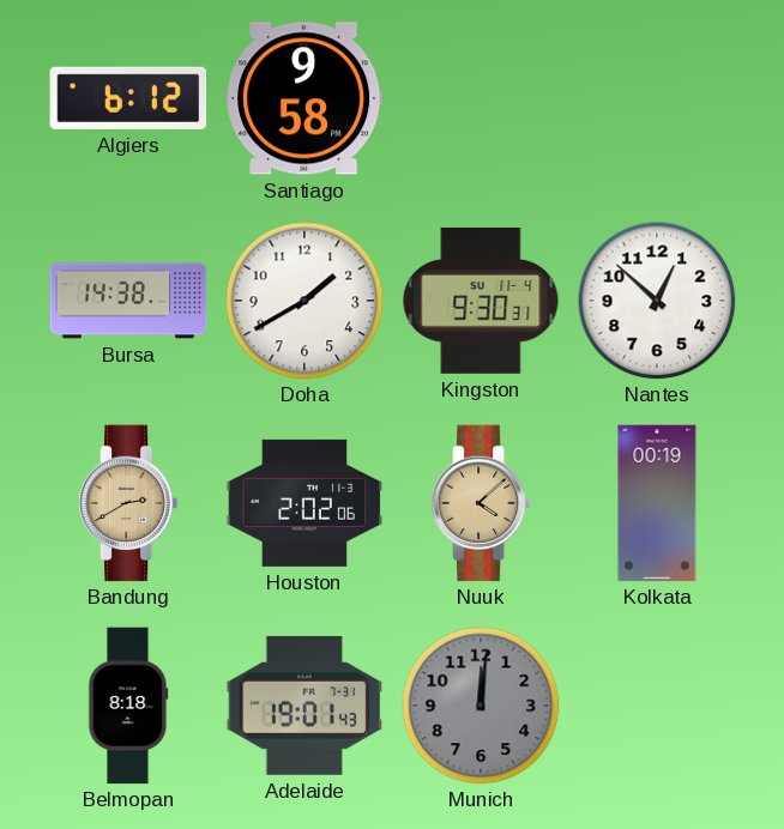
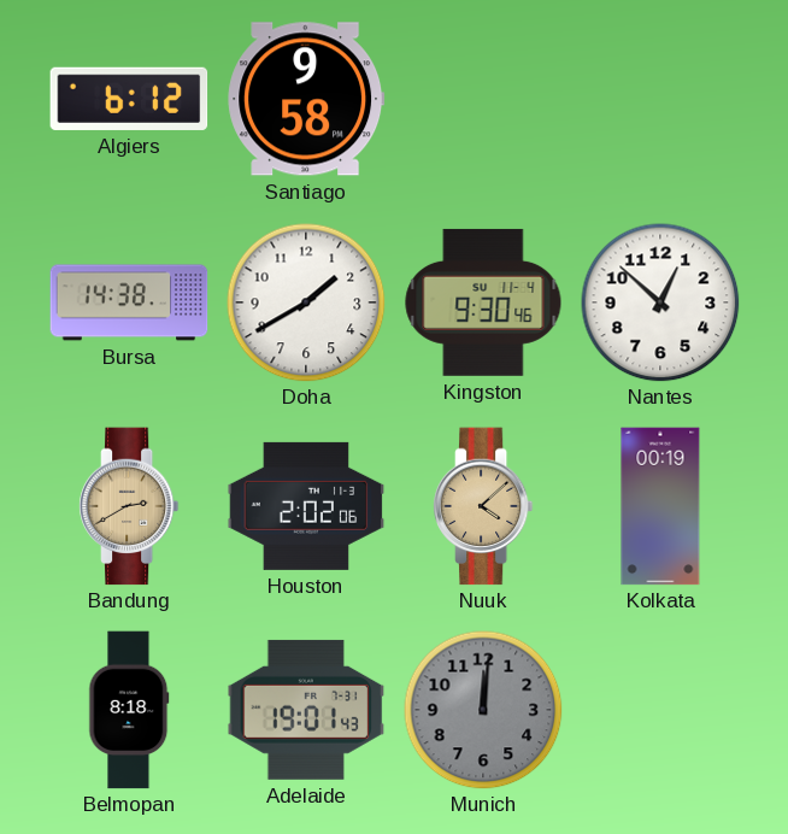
Kingston: 9:30:31 -> 9:30:46 (483, 303)
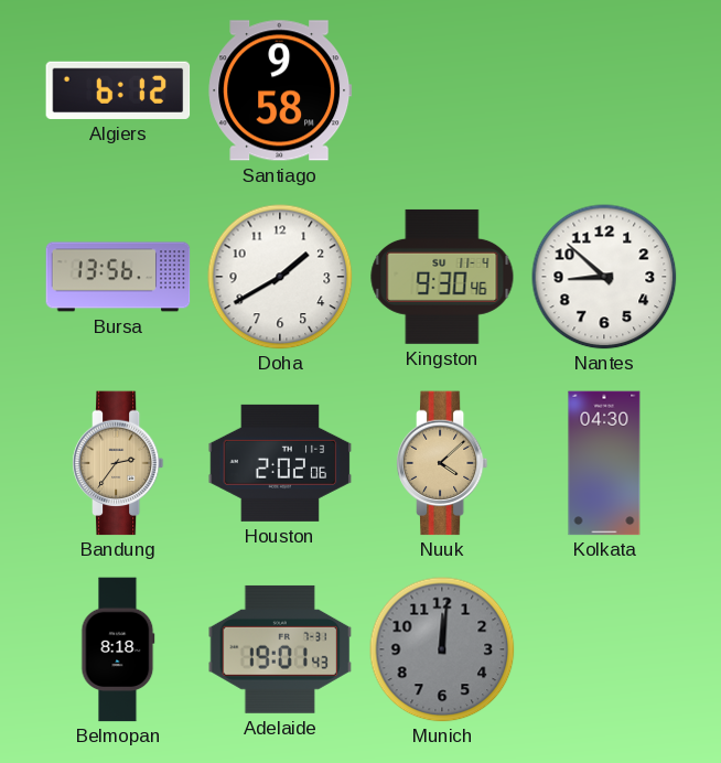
Bursa: 14:38 -> 13:56 (118, 277)
Nantes: 12:52 -> 8:52 (604, 277)
Bandung: 2:40 -> 2:36 (118, 463)
Kolkata: 00:19 -> 04:30 (604, 463)
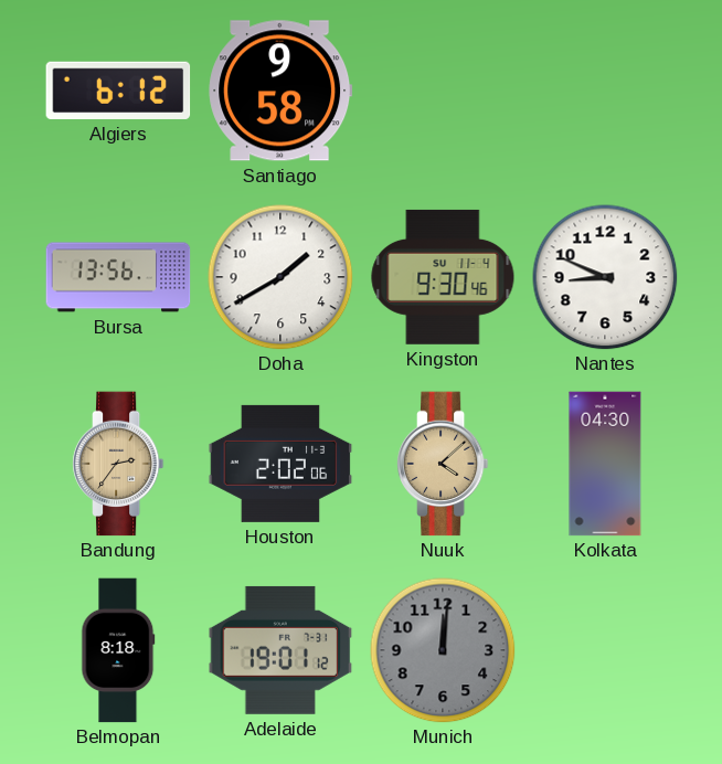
Nantes: 8:52 -> 8:49 (605, 277)
Adelaide: 19:01:43 -> 19:01:12 (280, 650)
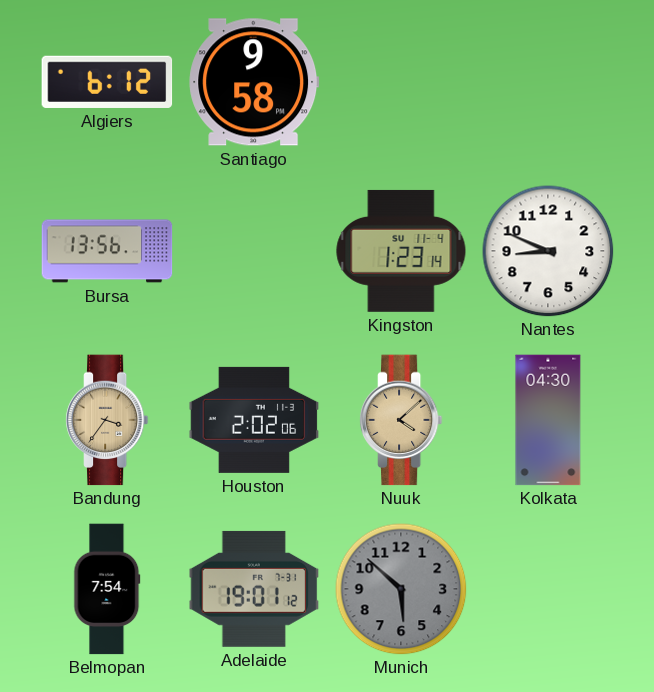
Doha: 1:40 -> none (280, 277)
Kingston: 9:30 -> 1:23 (401, 251)
Bandung: 2:36 -> 3:36 (107, 420)
Belmopan: 8:18 -> 7:54 (107, 589)
Munich: 12:01 -> 5:52 (401, 589)
